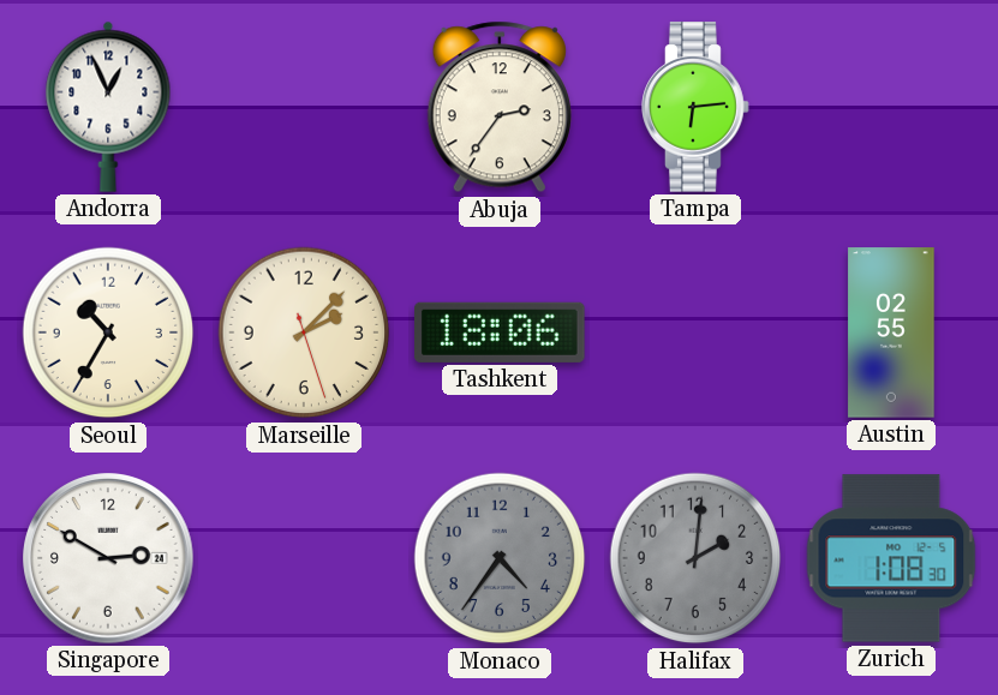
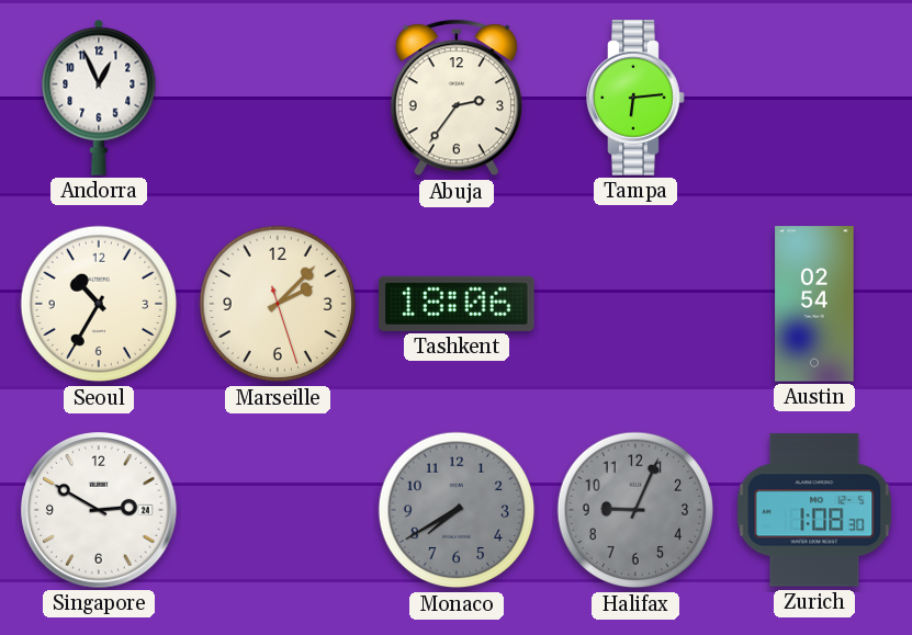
Austin: 02:55 -> 02:54 (814, 304)
Monaco: 4:36 -> 7:40 (457, 510)
Halifax: 2:01 -> 9:04 (635, 510)
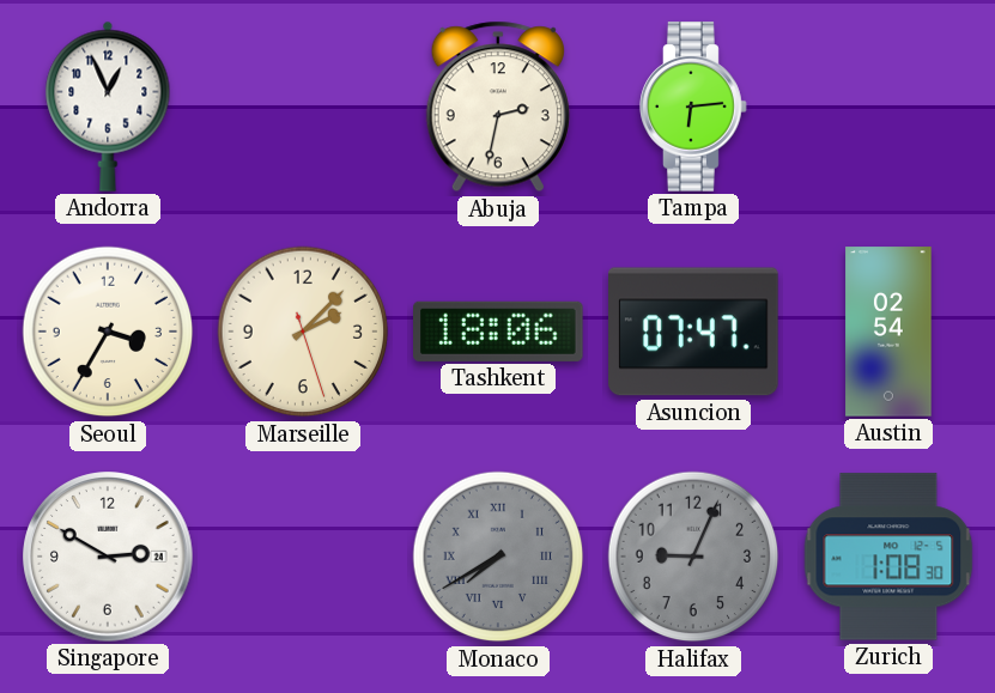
Abuja: 2:36 -> 2:32 (498, 107)
Seoul: 10:35 -> 3:35 (108, 332)
Asuncion: none -> 07:47 (693, 332)
Monaco numerals: Arabic -> Roman (498, 557)
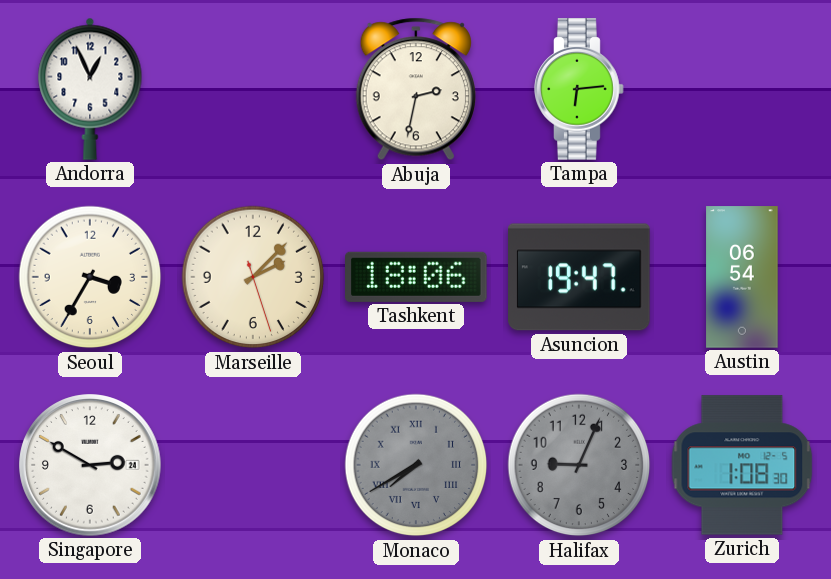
Asuncion: 07:47 -> 19:47 (579, 277)
Austin: 02:54 -> 06:54 (742, 277)
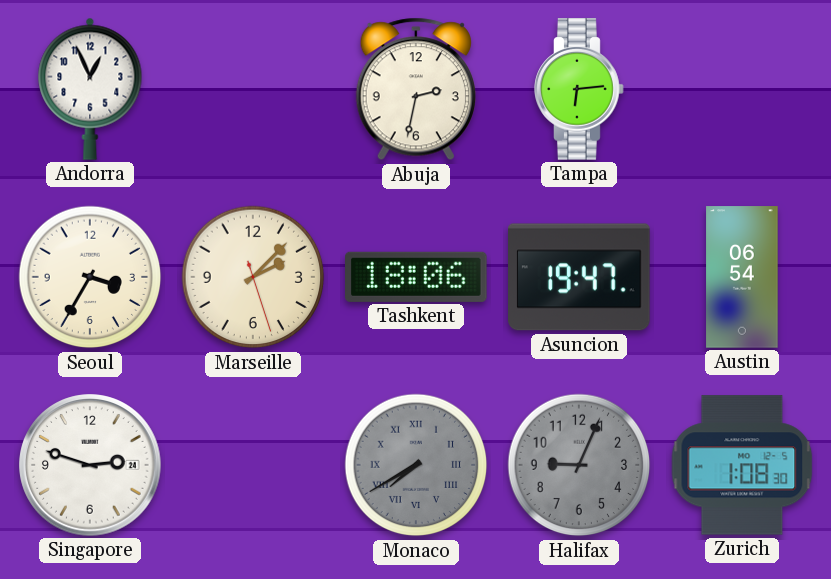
Singapore: 2:50 -> 2:48 (90, 465)
